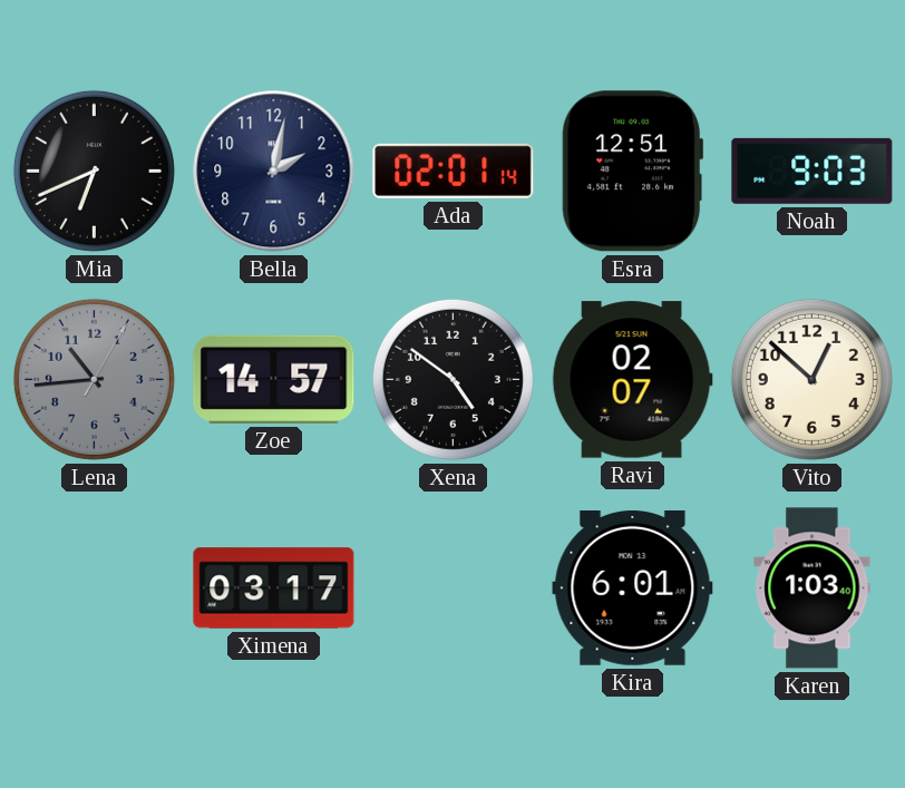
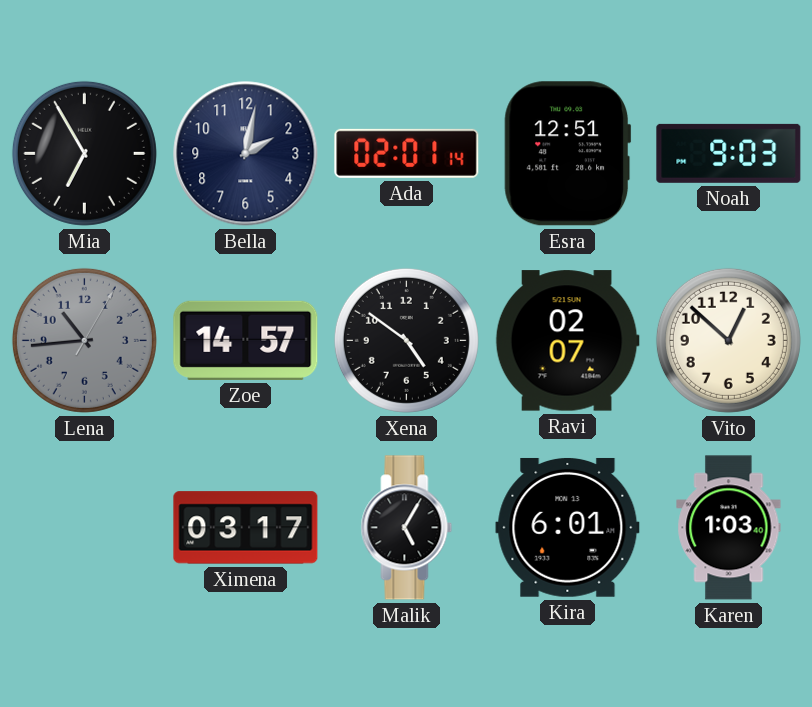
Mia: 6:41 -> 6:55 (84, 153)
Malik: none -> 5:05 (407, 528)
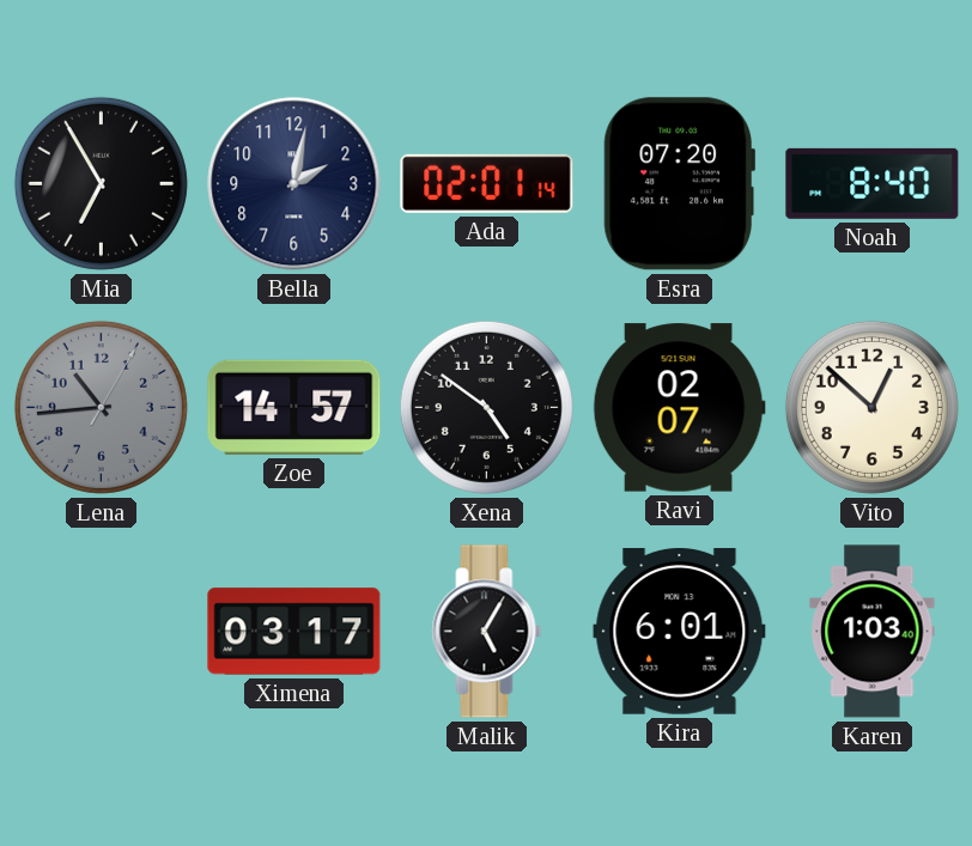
Esra: 12:51 -> 07:20 (680, 184)
Noah: 9:03 -> 8:40 (873, 183)
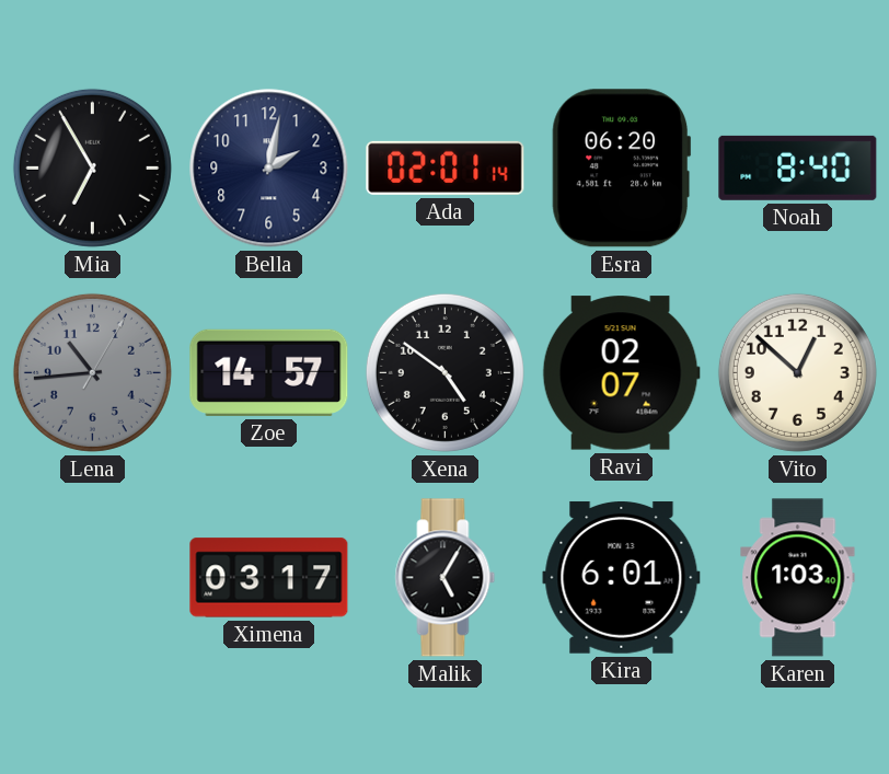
Esra: 07:20 -> 06:20 (622, 169)
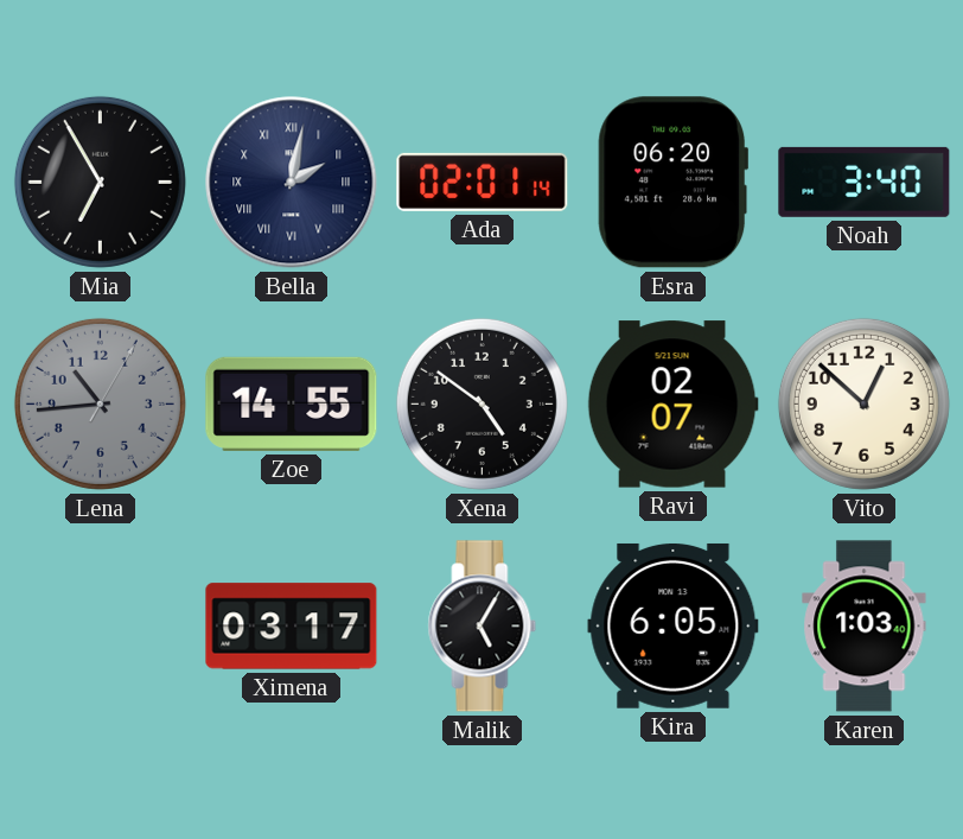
Bella numerals: Arabic -> Roman (292, 183)
Noah: 8:40 -> 3:40 (865, 182)
Zoe: 14:57 -> 14:55 (292, 403)
Kira: 6:01 -> 6:05 (674, 625)
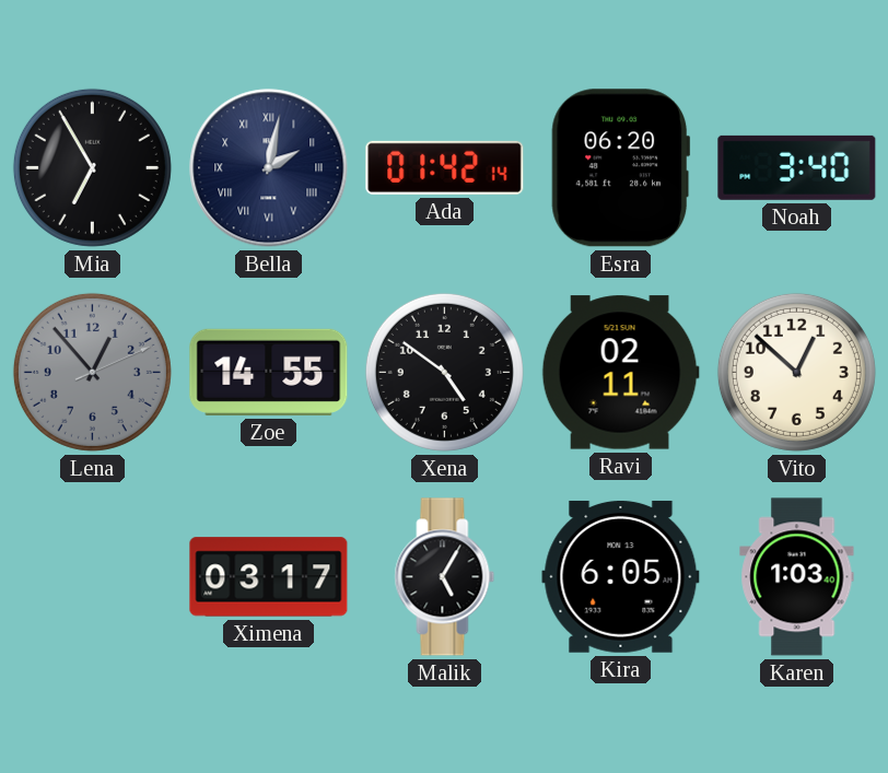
Ada: 02:01 -> 01:42 (445, 167)
Lena: 10:44 -> 12:53 (92, 372)
Ravi: 02:07 -> 02:11 (620, 373)
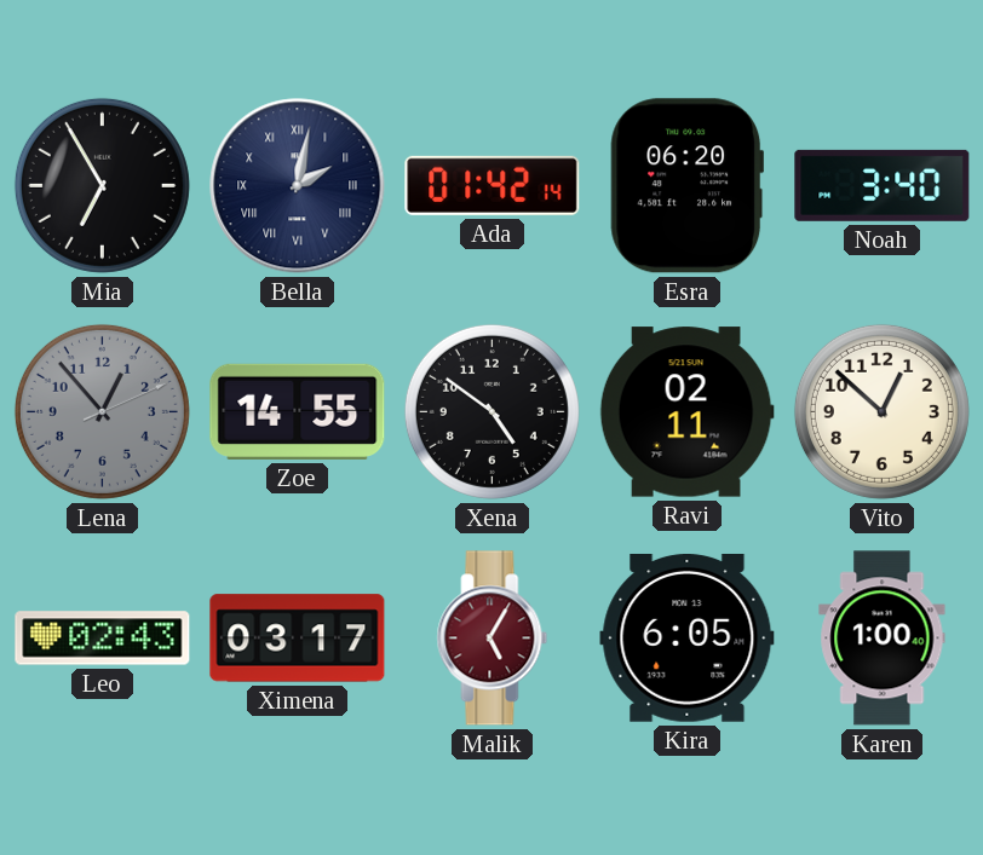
Leo: none -> 02:43 (103, 639)
Malik dial: black -> burgundy (493, 639)
Karen: 1:03 -> 1:00 (883, 639)
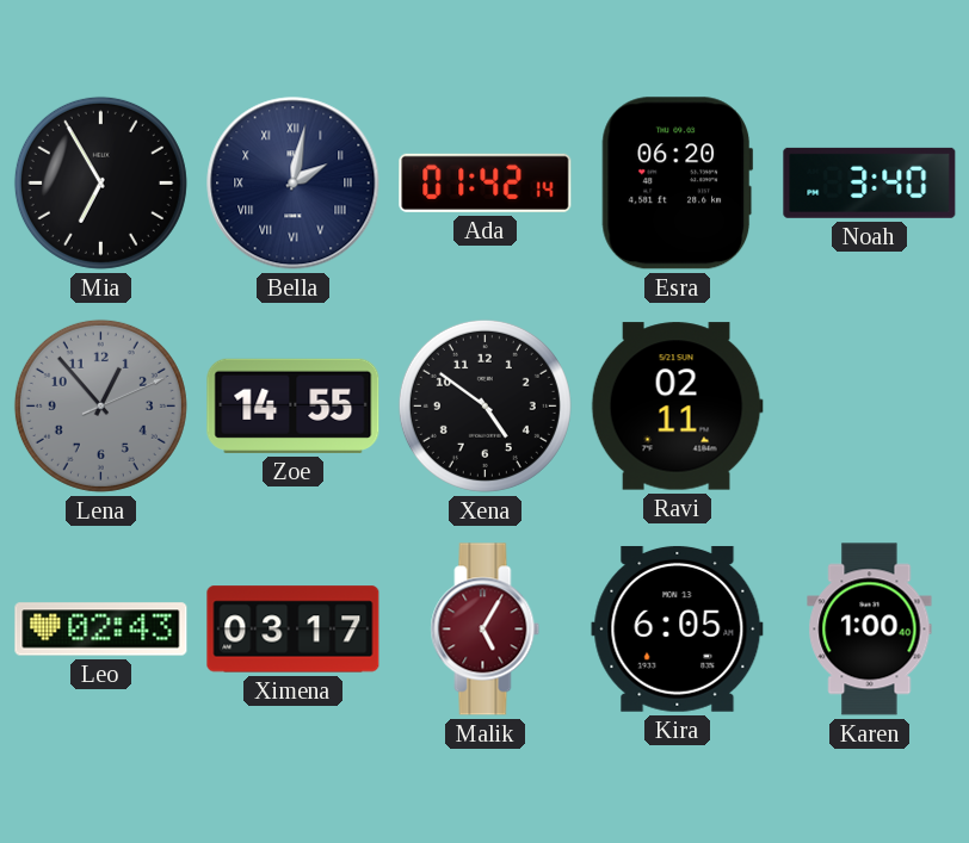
Vito: 12:52 -> none (881, 411)
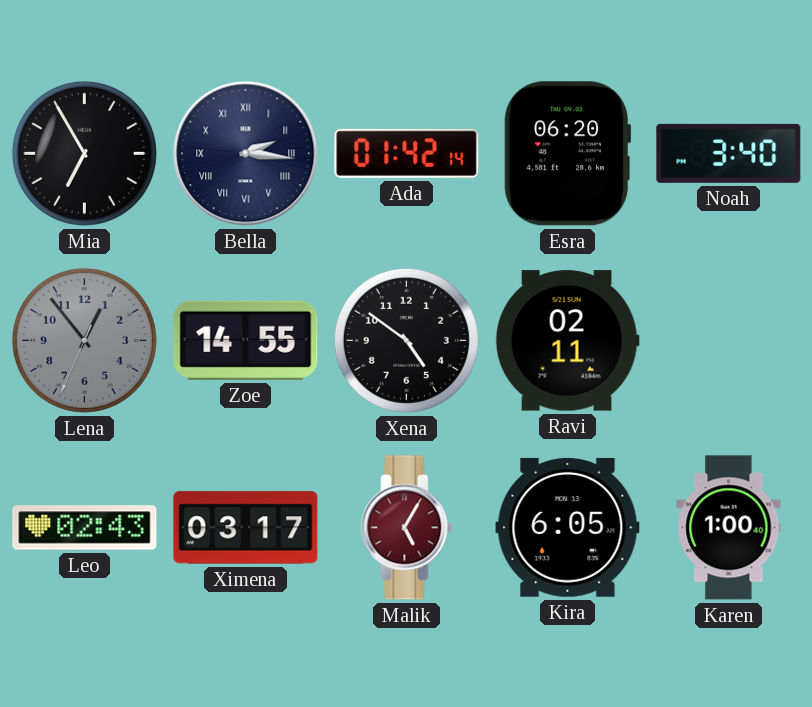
Bella: 2:02 -> 2:16 (246, 154)
Lena: 12:53:11 -> 12:53:34 (84, 340)
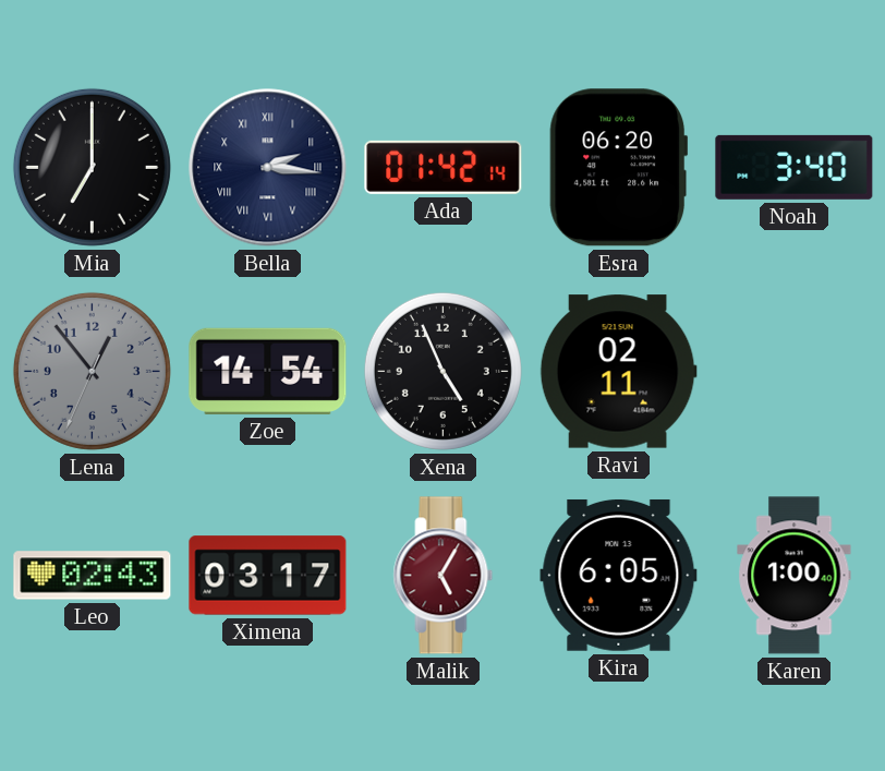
Mia: 6:55 -> 7:00 (92, 167)
Zoe: 14:55 -> 14:54 (268, 371)
Xena: 4:51 -> 4:56 (442, 371)
